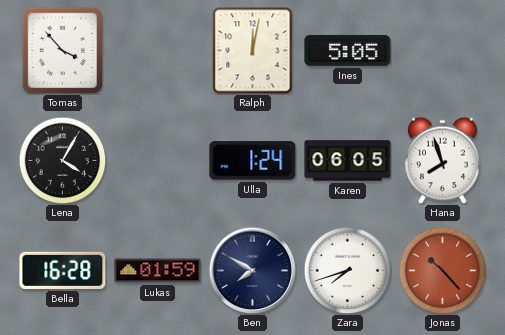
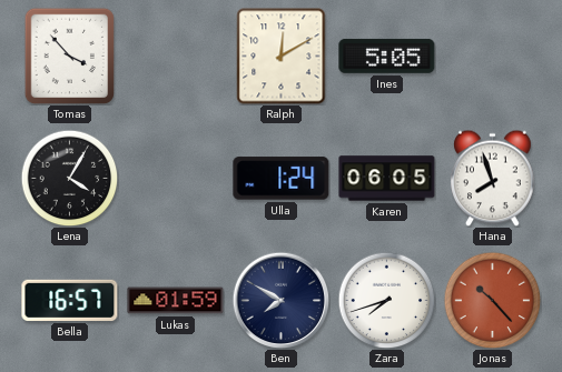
Ralph: 12:02 -> 12:10 (282, 57)
Bella: 16:28 -> 16:57 (70, 300)
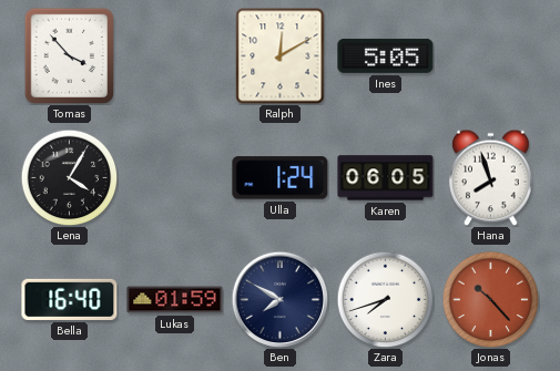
Bella: 16:57 -> 16:40 (70, 299)
